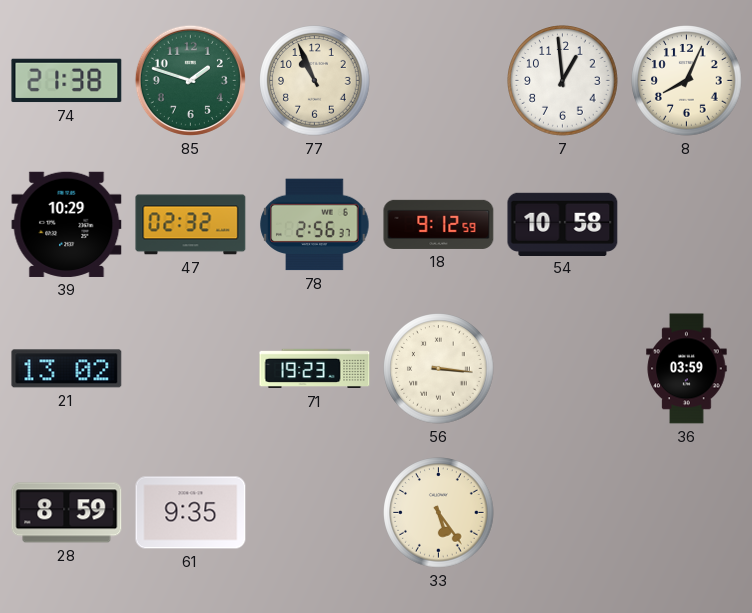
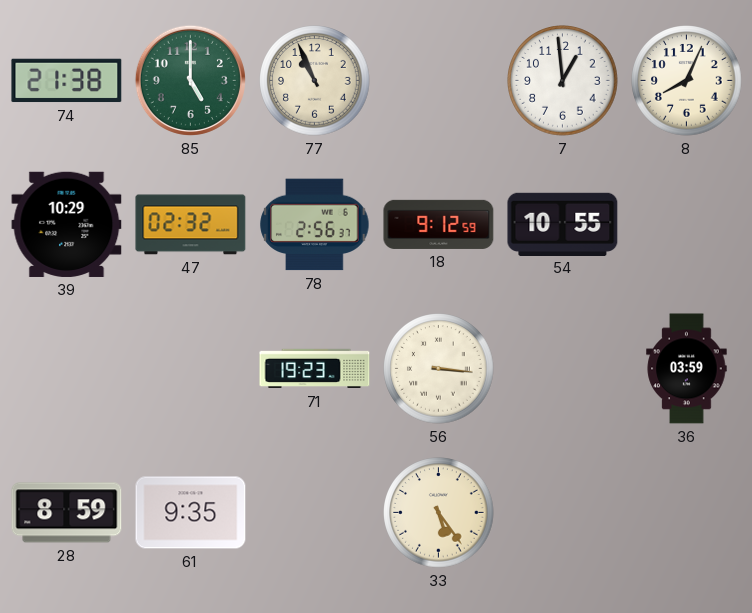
85: 1:48 -> 5:00 (190, 80)
54: 10:58 -> 10:55 (563, 224)
21: 13:02 -> none (67, 369)
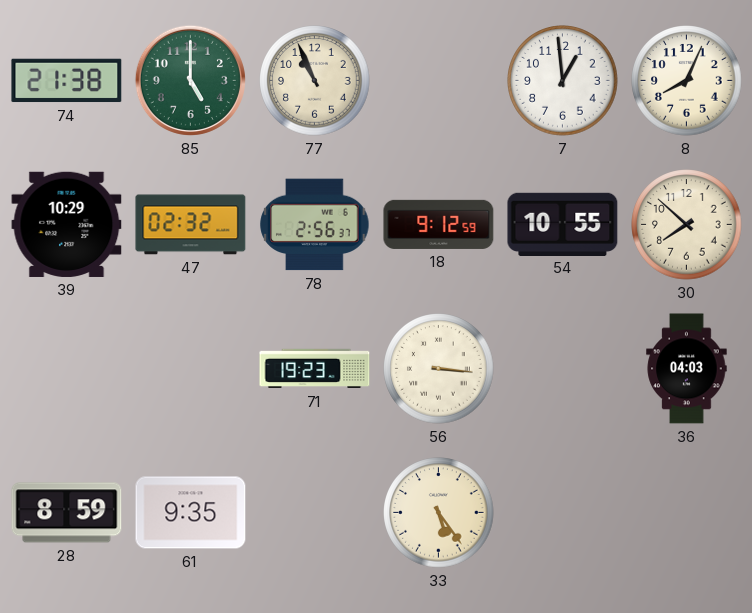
30: none -> 7:52 (687, 225)
36: 03:59 -> 04:03 (687, 369)
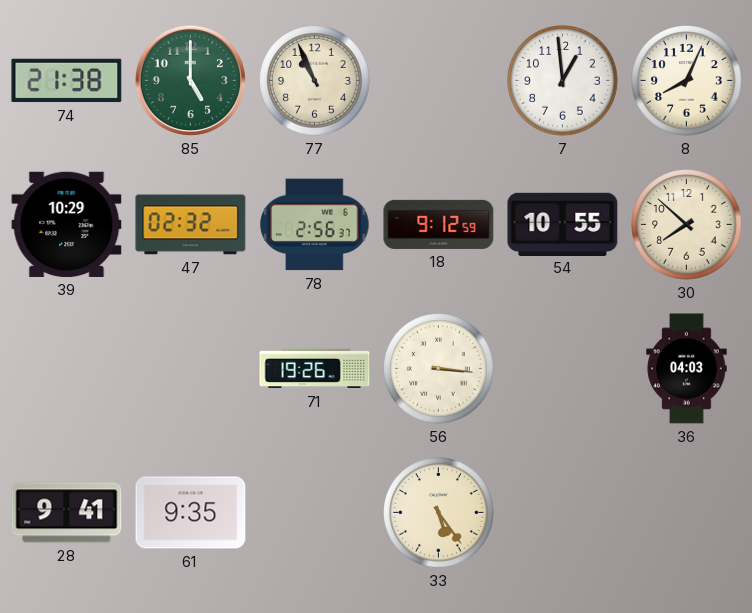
71: 19:23 -> 19:26 (315, 369)
28: 8:59 -> 9:41 (67, 513)
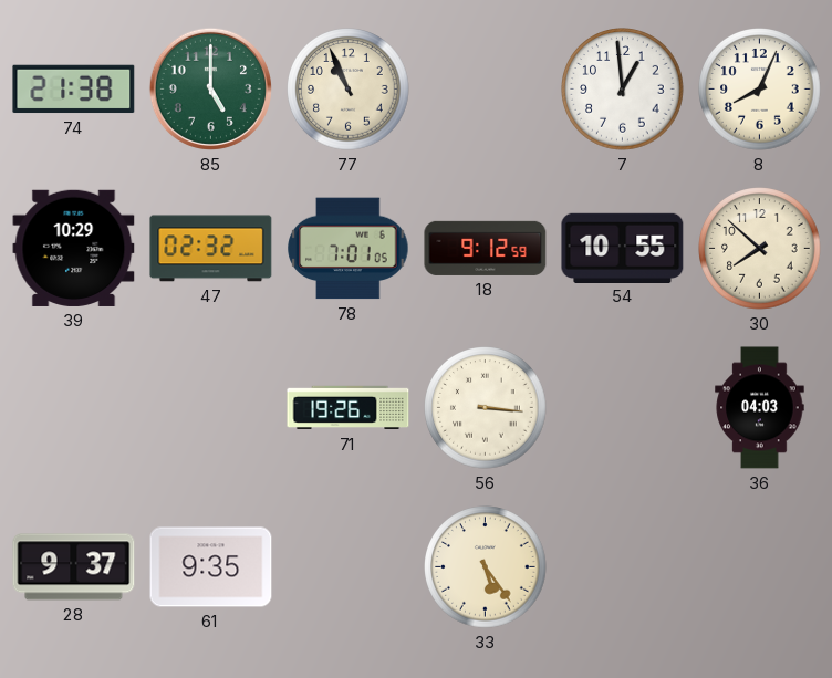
78: 2:56 -> 7:01 (349, 249)
28: 9:41 -> 9:37 (74, 567)
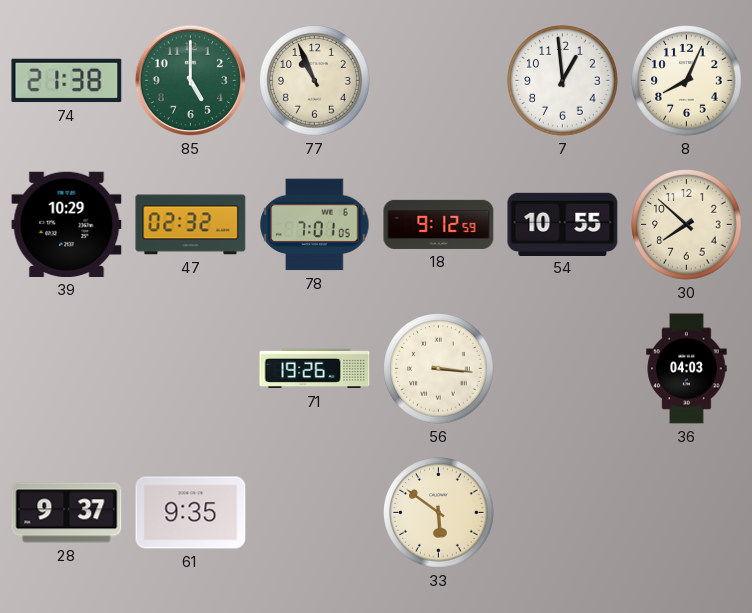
33: 5:24 -> 5:51 (439, 513)
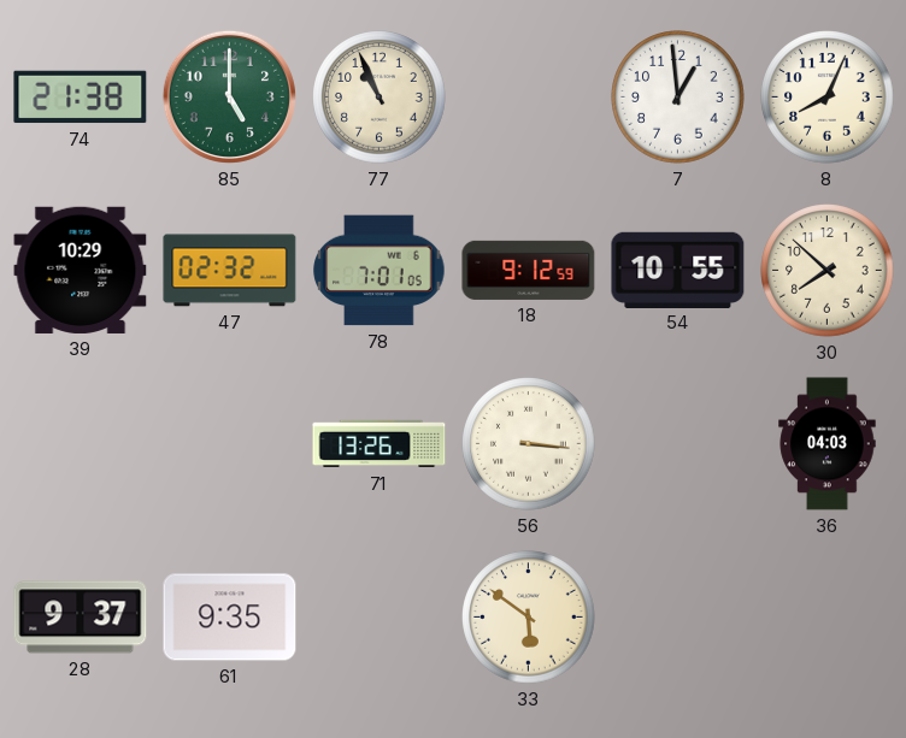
71: 19:26 -> 13:26 (380, 444)
